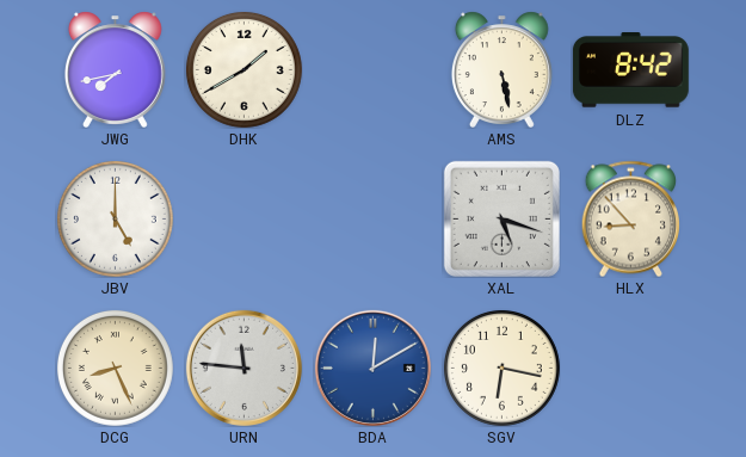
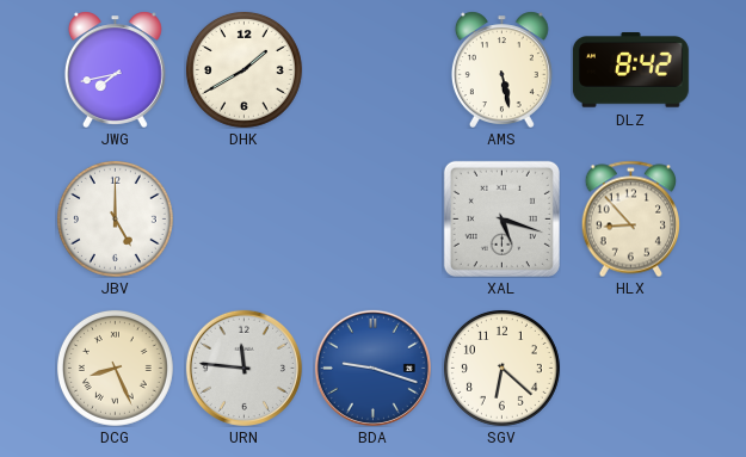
BDA: 12:10 -> 9:18 (372, 368)
SGV: 6:17 -> 6:22 (501, 368)
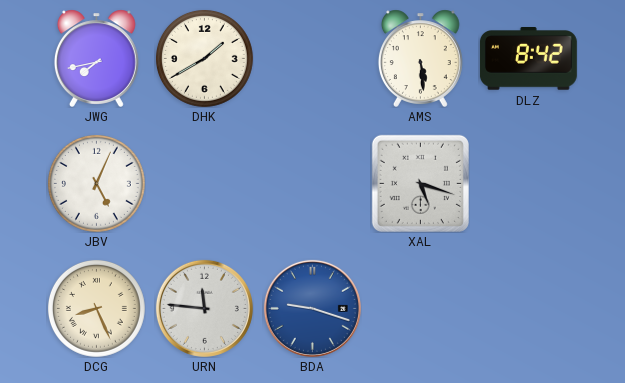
AMS: 5:28 -> 5:29 (420, 58)
JBV: 5:00 -> 5:04 (96, 183)
HLX: 8:53 -> none (630, 218)
SGV: 6:22 -> none (501, 368)
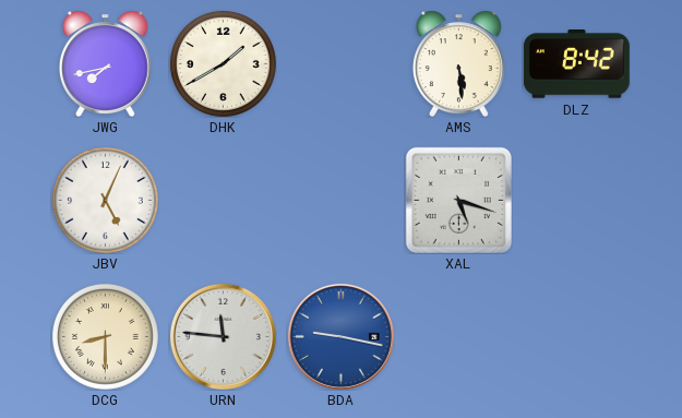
DCG: 8:26 -> 8:30 (105, 336)
BDA: 9:18 -> 9:17 (340, 336)
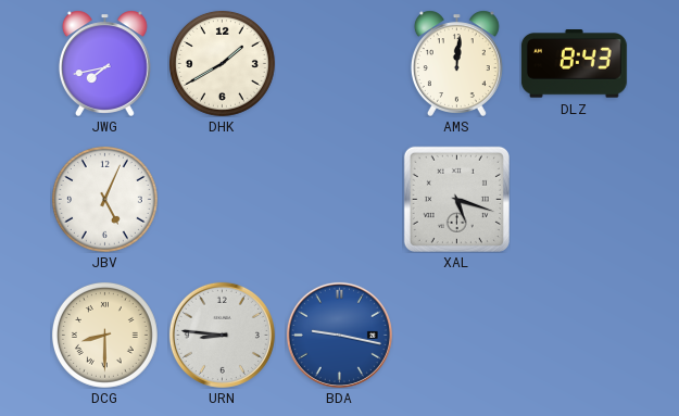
AMS: 5:29 -> 12:01 (456, 63)
DLZ: 8:42 -> 8:43 (574, 64)
URN: 11:46 -> 8:46 (222, 335)
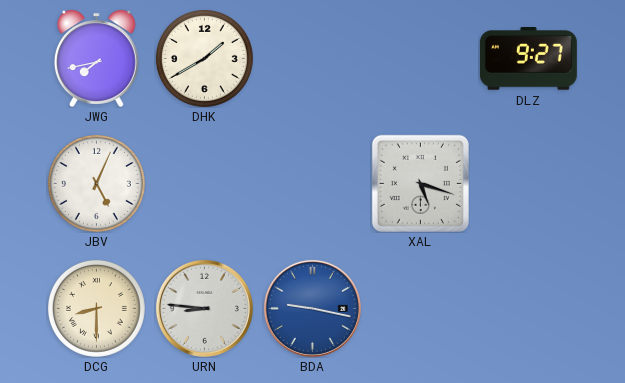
AMS: 12:01 -> none (456, 63)
DLZ: 8:43 -> 9:27 (528, 59)
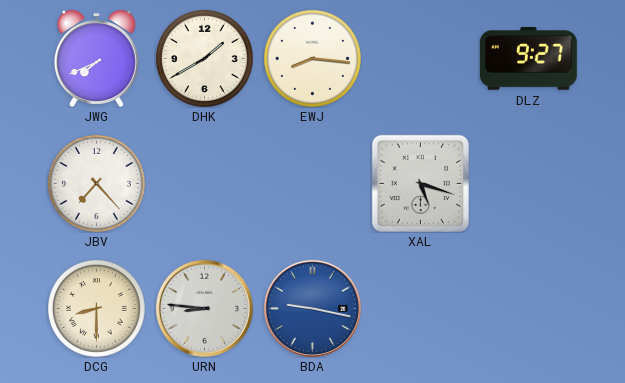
JWG: 7:43 -> 7:41 (96, 58)
EWJ: none -> 8:16 (312, 58)
JBV: 5:04 -> 7:23 (96, 183)
